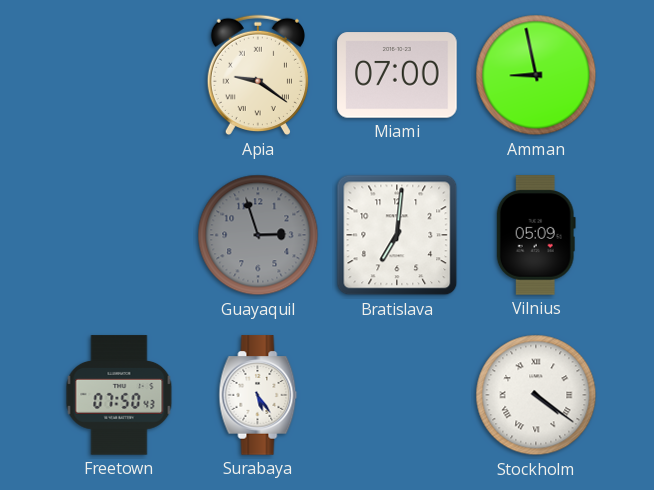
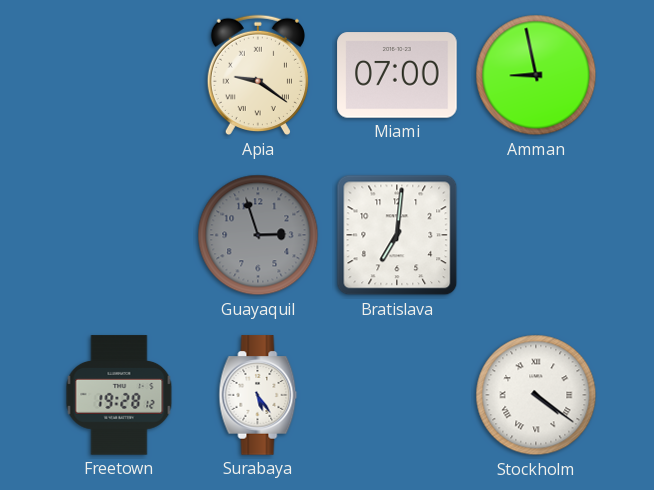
Vilnius: 05:09 -> none (536, 235)
Freetown: 07:50 -> 19:28 (119, 395)
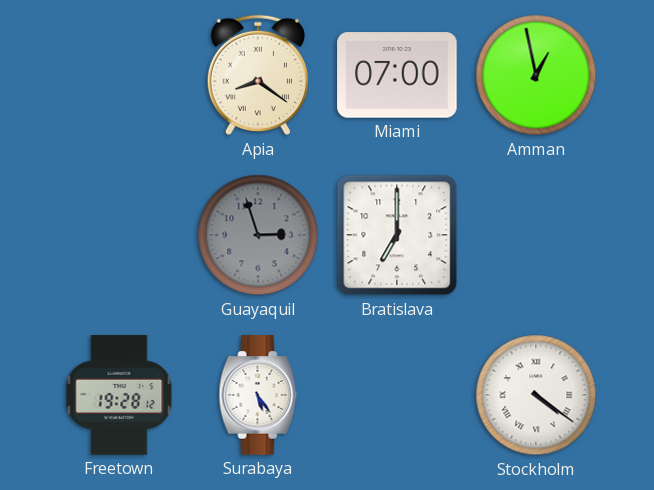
Apia: 9:21 -> 8:21 (258, 75)
Amman: 8:58 -> 12:58 (536, 75)
Bratislava: 7:01 -> 7:00 (397, 235)
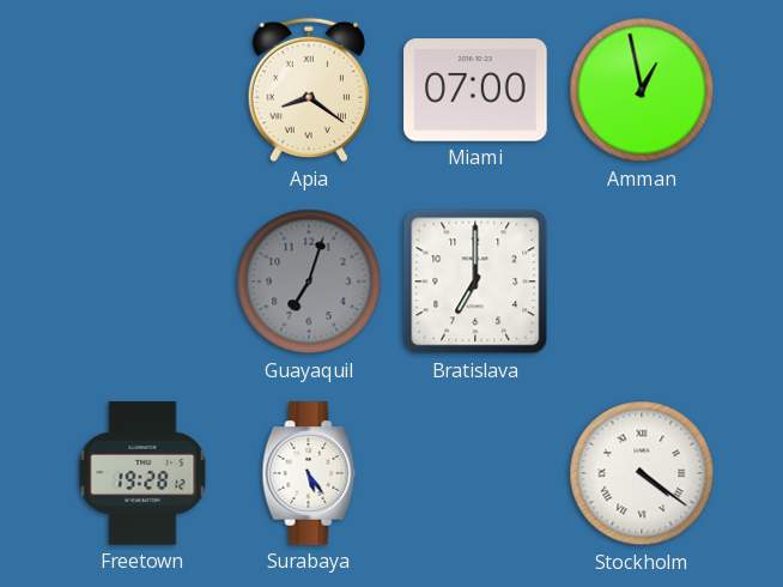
Guayaquil: 2:57 -> 7:03 (309, 282)
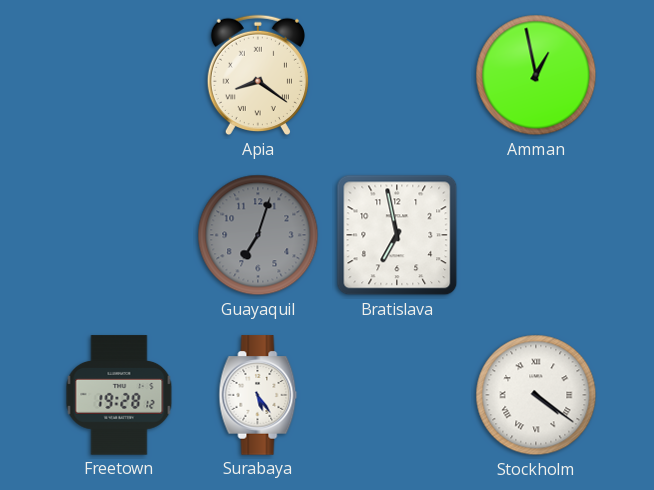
Miami: 07:00 -> none (475, 90)
Bratislava: 7:00 -> 6:58 (397, 235)
